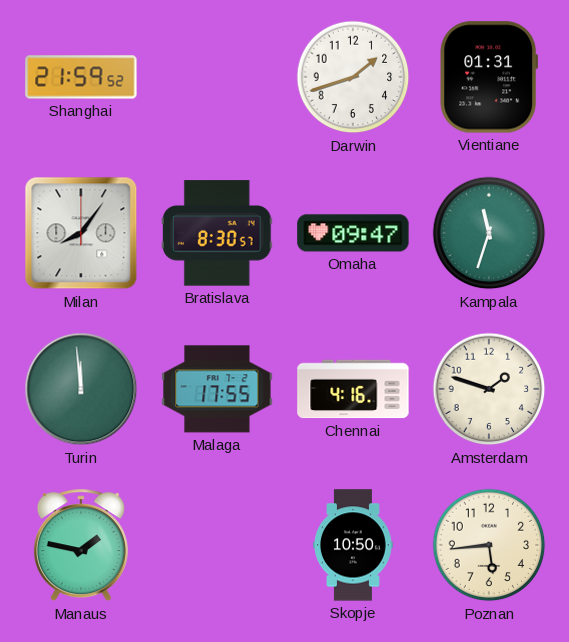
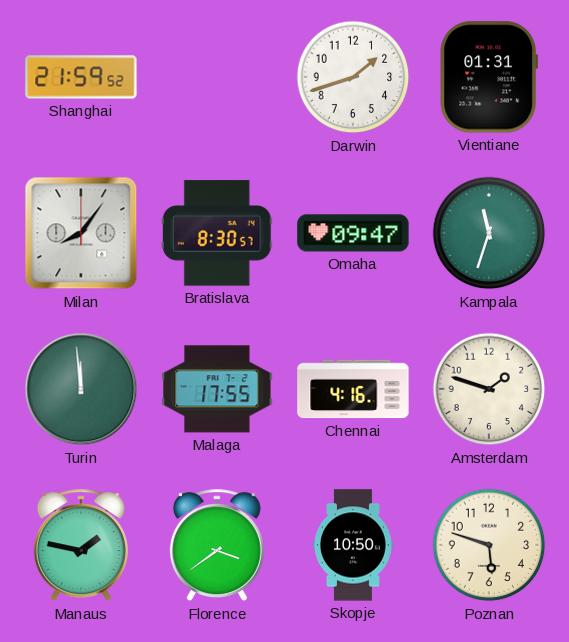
Florence: none -> 3:39 (217, 546)
Poznan: 5:44 -> 5:48 (489, 545)
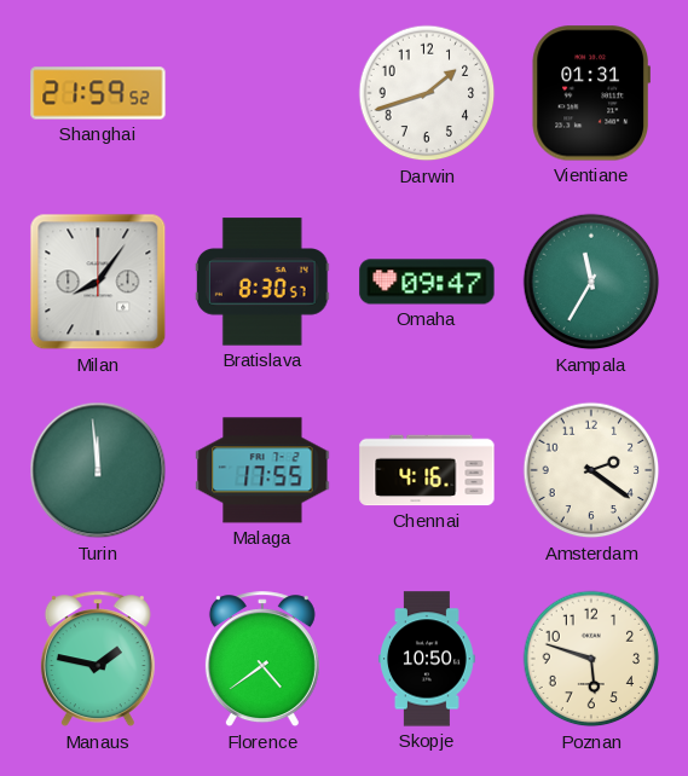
Kampala: 11:33 -> 11:35 (591, 282)
Amsterdam: 1:48 -> 2:21 (591, 470)
Florence: 3:39 -> 4:39 (262, 660)
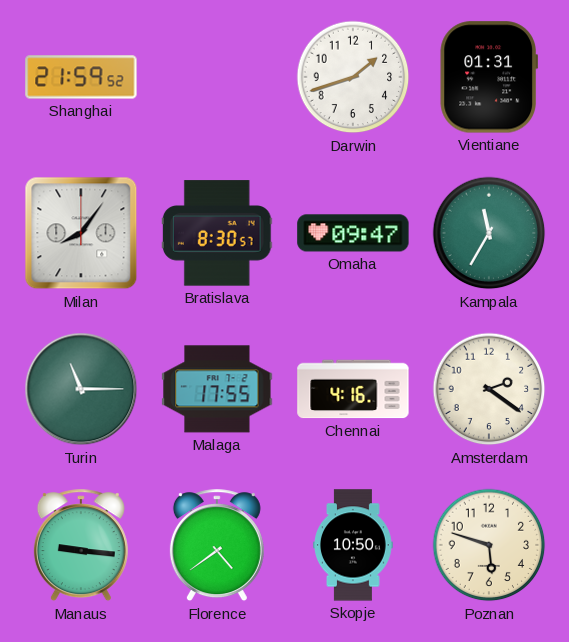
Turin: 11:59 -> 11:15 (81, 389)
Manaus: 1:47 -> 9:16 (81, 546)
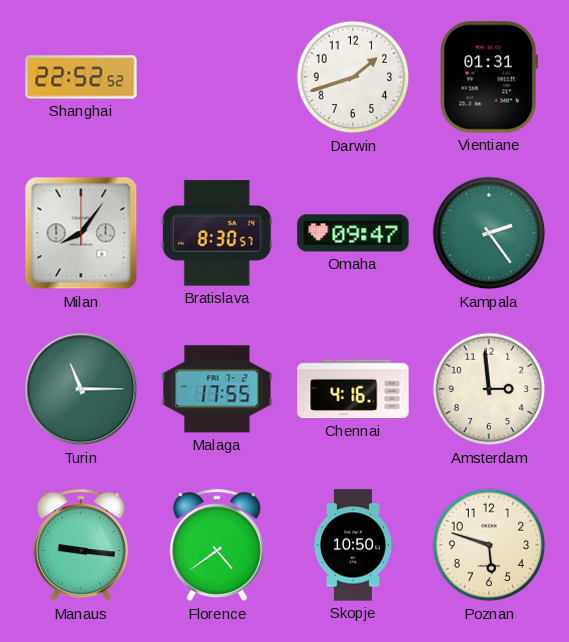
Shanghai: 21:59 -> 22:52 (81, 77)
Kampala: 11:35 -> 2:24 (489, 233)
Amsterdam: 2:21 -> 2:59 (489, 389)
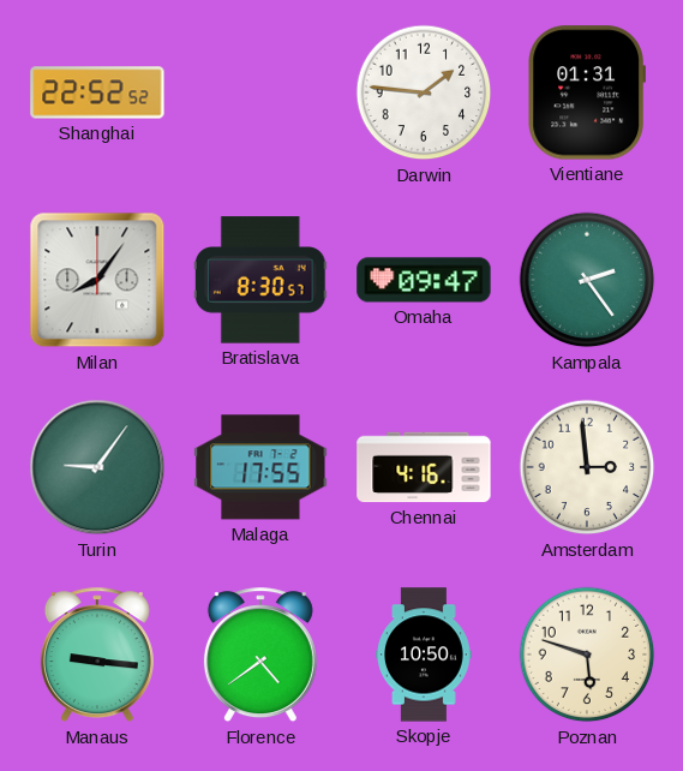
Darwin: 1:42 -> 1:46 (424, 92)
Turin: 11:15 -> 9:06 (97, 467)
